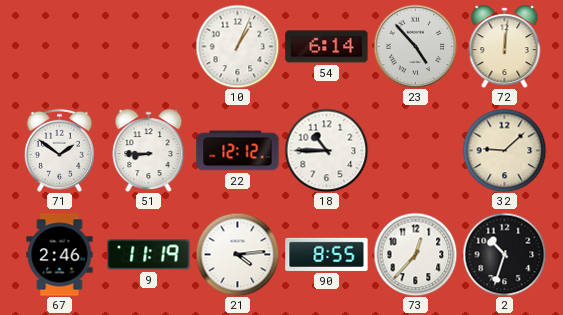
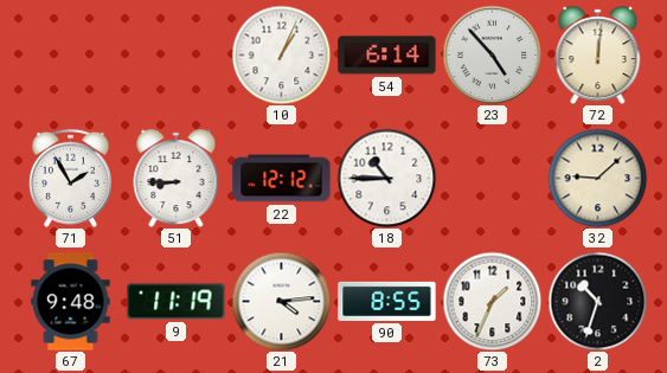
71: 1:51 -> 1:55 (70, 178)
67: 2:46 -> 9:48 (71, 302)
73: 12:37 -> 1:34 (492, 301)
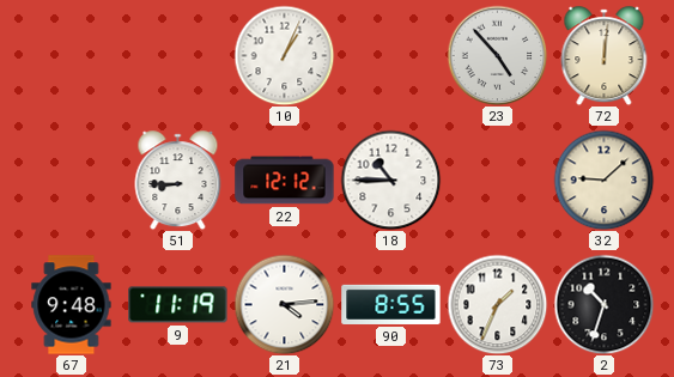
54: 6:14 -> none (387, 56)
71: 1:55 -> none (70, 178)
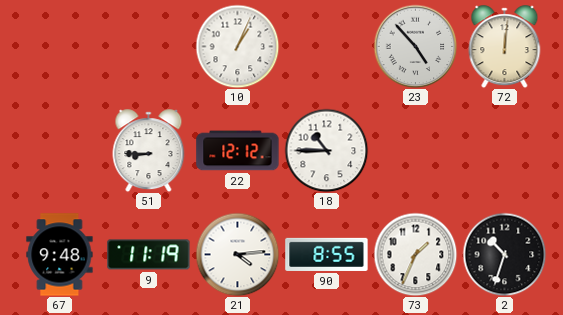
32: 9:08 -> none (603, 180)
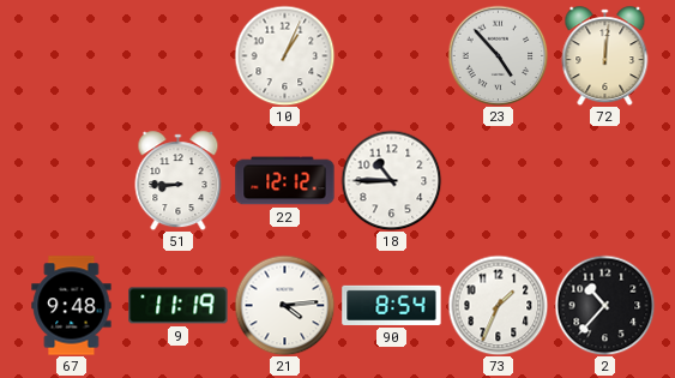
90: 8:55 -> 8:54 (392, 305)
2: 10:33 -> 10:37 (604, 305)
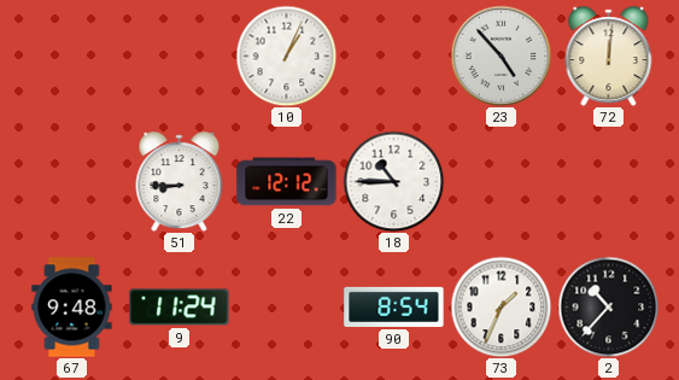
9: 11:19 -> 11:24 (180, 308)
21: 4:14 -> none (284, 305)
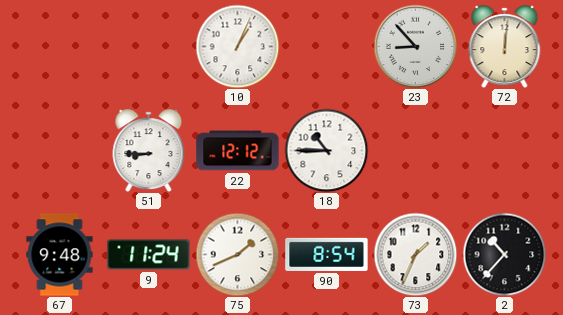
23: 4:53 -> 8:53 (415, 46)
75: none -> 1:41 (237, 254)
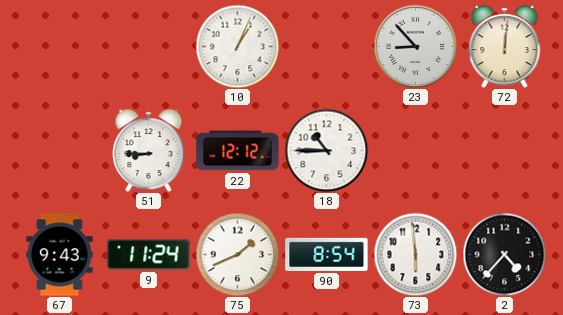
67: 9:48 -> 9:43 (60, 255)
73: 1:34 -> 5:59 (415, 254)
2: 10:37 -> 4:37 (504, 254)
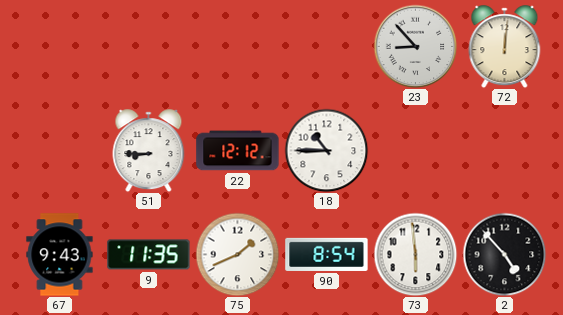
10: 1:04 -> none (237, 46)
9: 11:24 -> 11:35 (149, 255)
2: 4:37 -> 4:53 (504, 254)
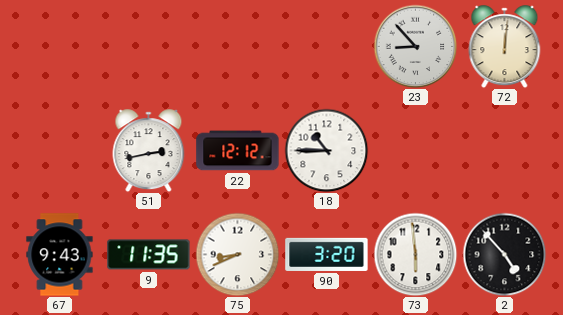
51: 8:45 -> 2:43 (149, 151)
75: 1:41 -> 8:41 (237, 254)
90: 8:54 -> 3:20 (327, 254)
